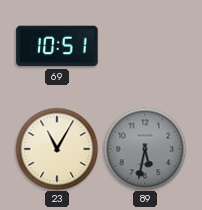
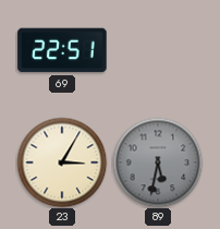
69: 10:51 -> 22:51 (62, 50)
23: 11:05 -> 3:05 (62, 162)
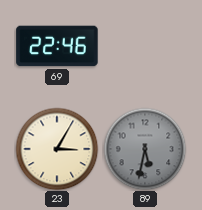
69: 22:51 -> 22:46 (57, 46)
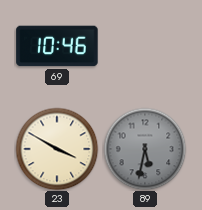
69: 22:46 -> 10:46 (57, 46)
23: 3:05 -> 3:50 (57, 149)
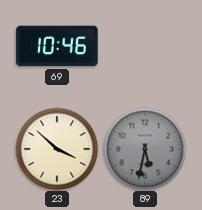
23: 3:50 -> 3:52 (57, 149)
